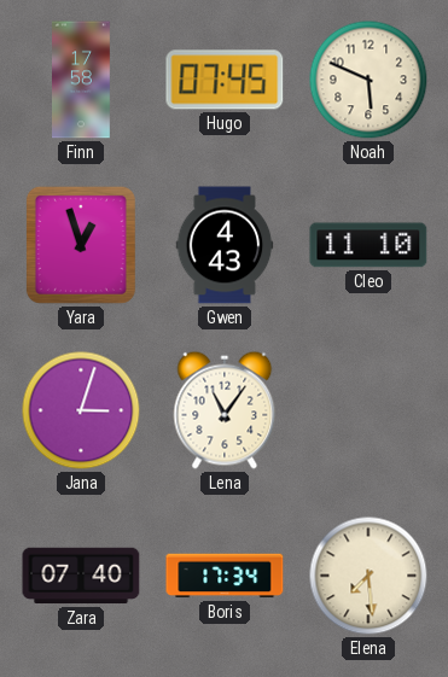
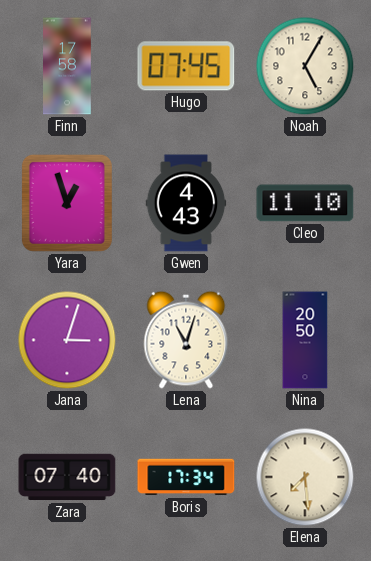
Noah: 5:49 -> 5:05 (305, 66)
Lena: 11:06 -> 11:03 (186, 340)
Nina: none -> 20:50 (305, 340)
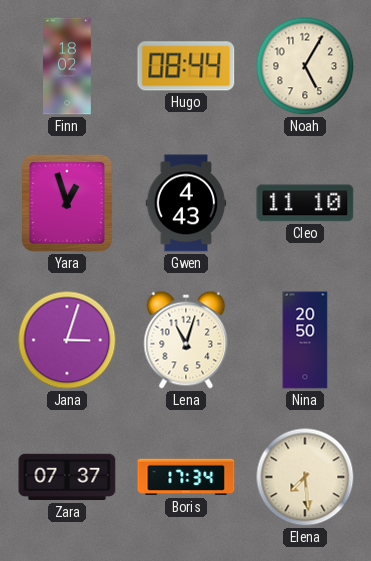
Finn: 17:58 -> 18:02 (68, 66)
Hugo: 07:45 -> 08:44 (186, 66)
Zara: 07:40 -> 07:37 (67, 477)
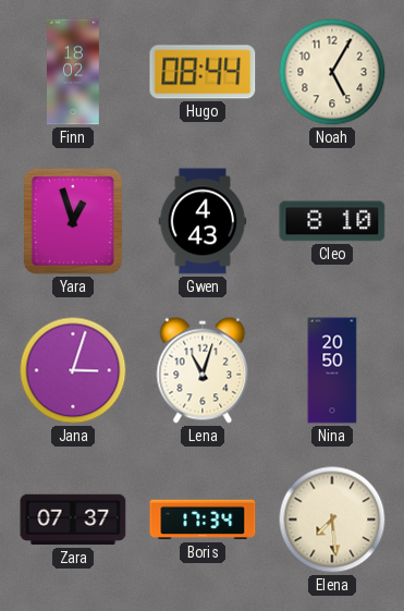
Cleo: 11:10 -> 8:10 (332, 221)
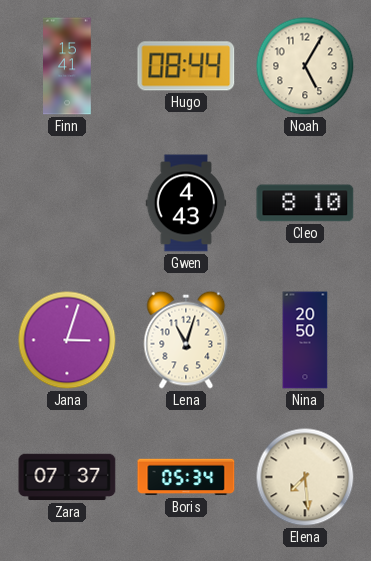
Finn: 18:02 -> 15:41 (68, 66)
Yara: 12:57 -> none (73, 221)
Boris: 17:34 -> 05:34 (186, 477)
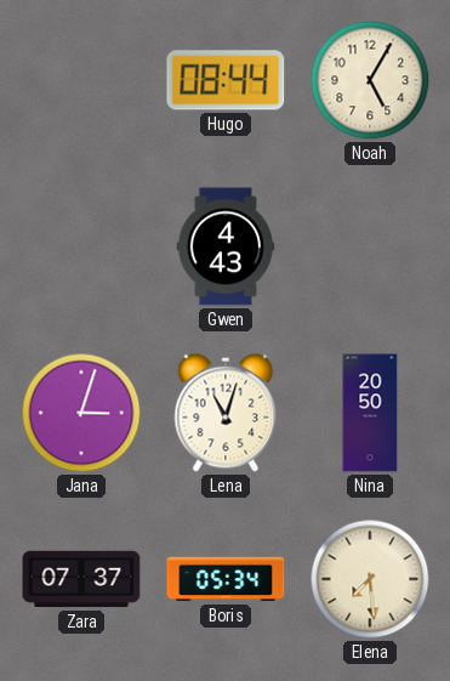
Finn: 15:41 -> none (68, 66)
Cleo: 8:10 -> none (305, 203)
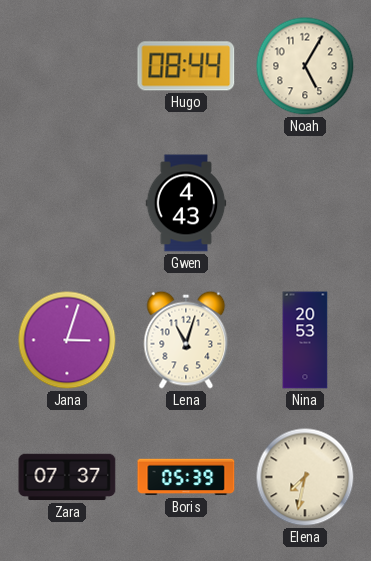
Nina: 20:50 -> 20:53 (305, 340)
Boris: 05:34 -> 05:39 (186, 477)
Elena: 7:29 -> 7:32 (305, 477)
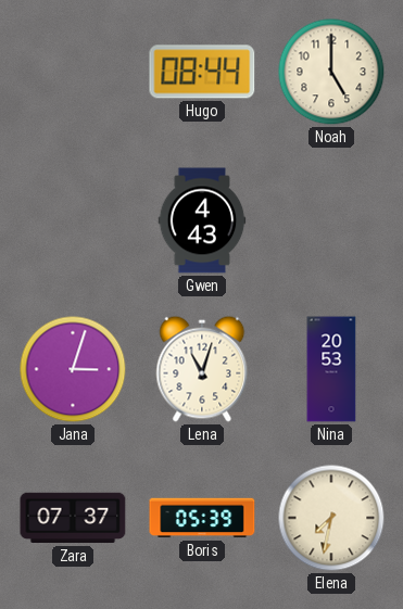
Noah: 5:05 -> 5:00 (331, 72)
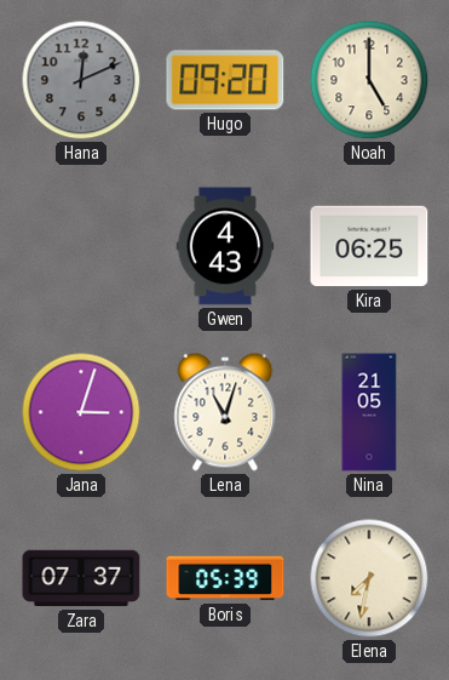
Hana: none -> 12:11 (81, 80)
Hugo: 08:44 -> 09:20 (225, 80)
Kira: none -> 06:25 (369, 246)
Nina: 20:53 -> 21:05 (369, 412)
